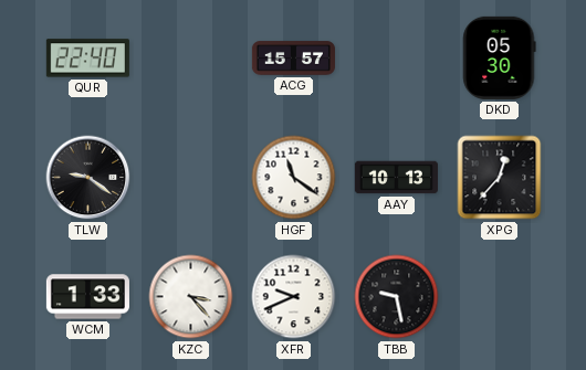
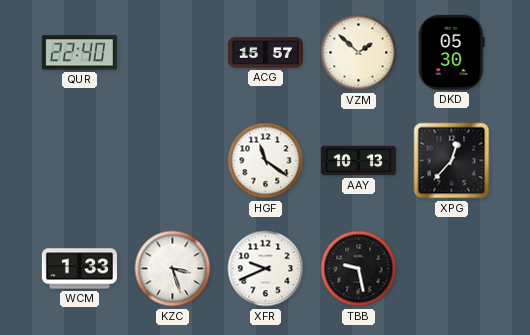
VZM: none -> 1:52 (359, 53)
TLW: 9:21 -> none (88, 178)
KZC: 3:23 -> 3:27 (173, 269)
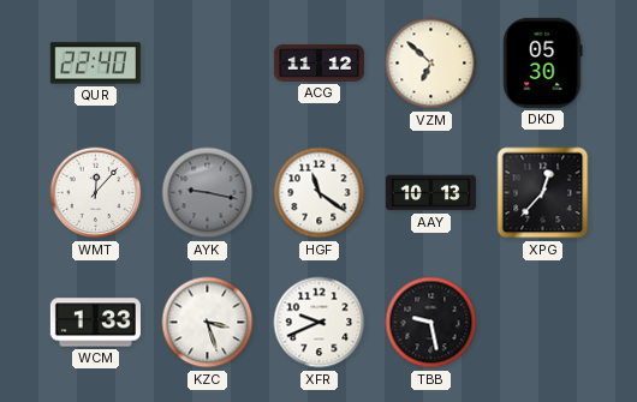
ACG: 15:57 -> 11:12 (318, 64)
VZM: 1:52 -> 6:52 (431, 64)
WMT: none -> 12:07 (96, 193)
AYK: none -> 9:17 (208, 193)
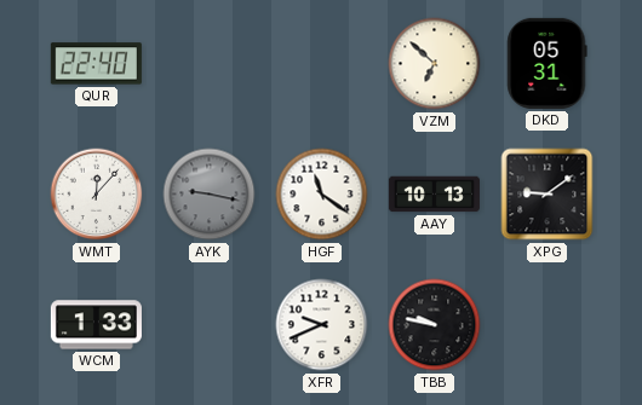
ACG: 11:12 -> none (318, 64)
DKD: 05:30 -> 05:31 (548, 63)
XPG: 12:37 -> 9:09 (548, 195)
KZC: 3:27 -> none (208, 323)
TBB: 9:28 -> 9:47 (435, 325)
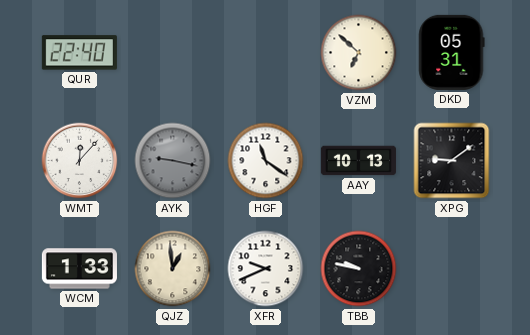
QJZ: none -> 12:59 (173, 269)
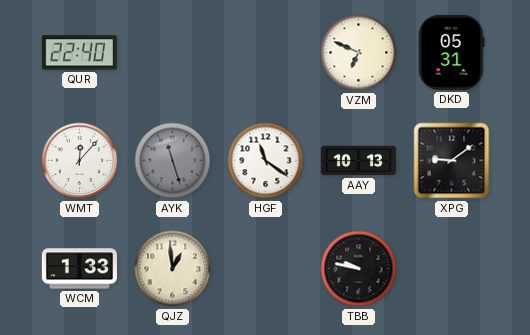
VZM: 6:52 -> 6:49 (359, 53)
AYK: 9:17 -> 11:27 (173, 161)
XFR: 9:41 -> none (266, 269)
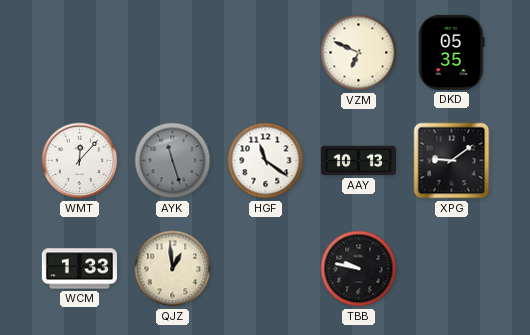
QUR: 22:40 -> none (79, 53)
DKD: 05:31 -> 05:35 (452, 52)
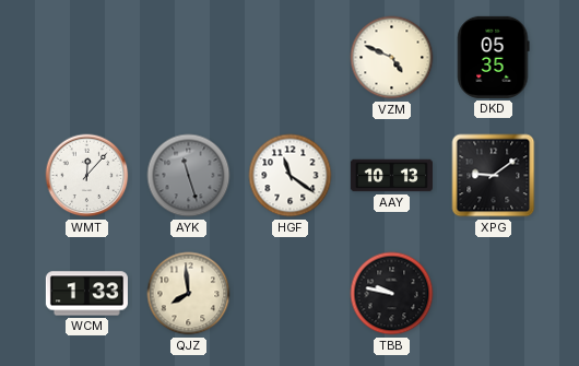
VZM: 6:49 -> 4:49 (392, 58)
QJZ: 12:59 -> 7:59 (189, 294)
